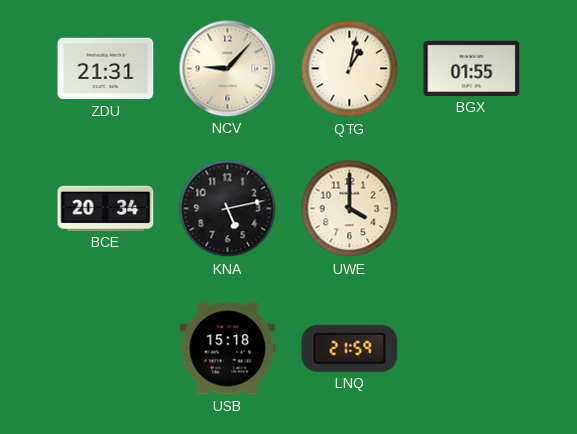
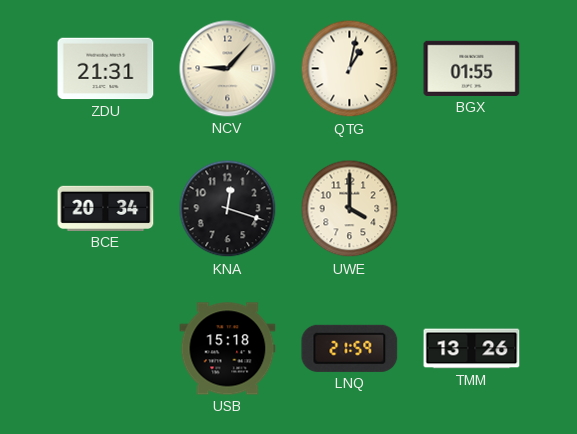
KNA: 5:13 -> 12:18 (228, 209)
TMM: none -> 13:26 (472, 349)
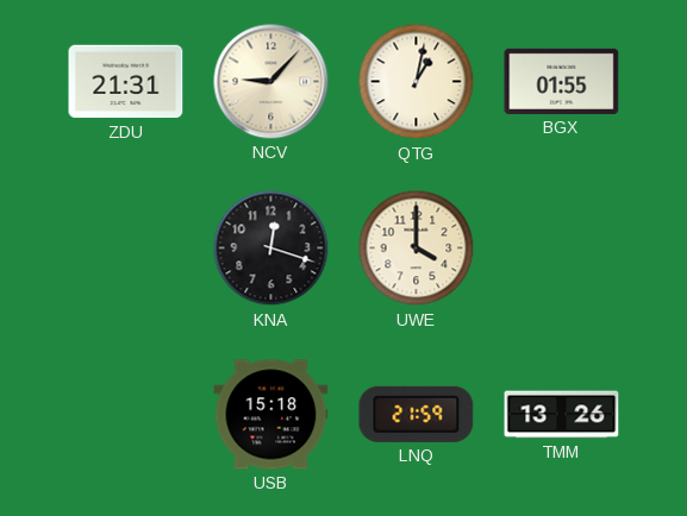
BCE: 20:34 -> none (106, 208)
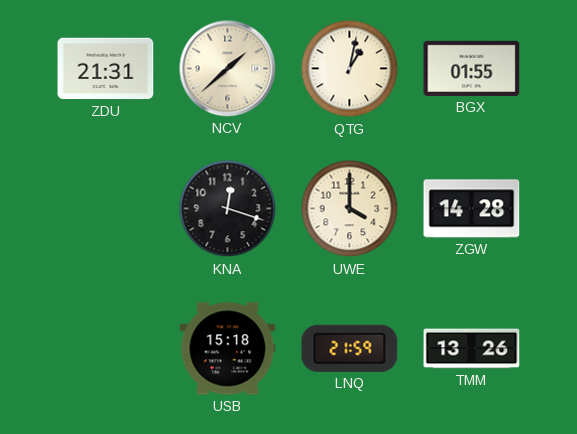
NCV: 9:07 -> 1:38 (228, 69)
ZGW: none -> 14:28 (472, 209)
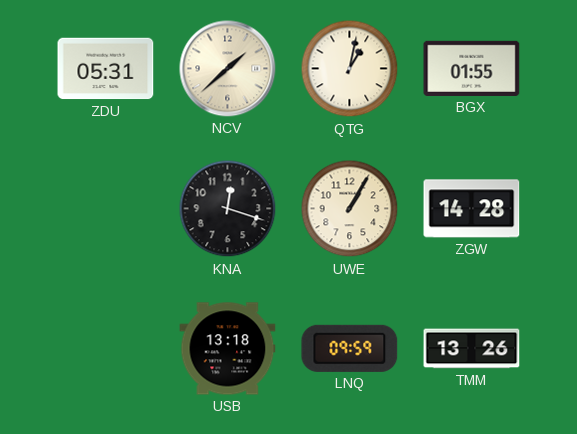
ZDU: 21:31 -> 05:31 (106, 69)
UWE: 4:00 -> 1:05 (350, 209)
USB: 15:18 -> 13:18 (228, 349)
LNQ: 21:59 -> 09:59 (350, 348)
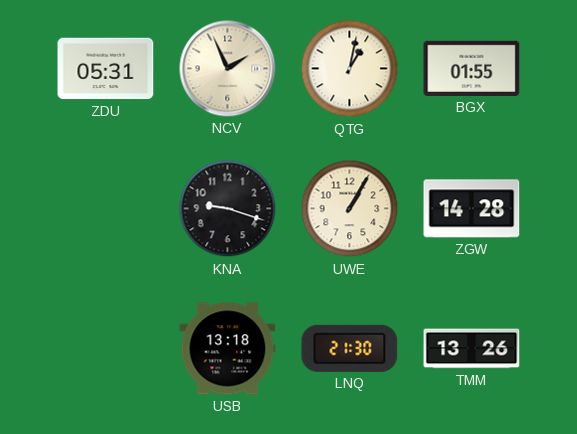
NCV: 1:38 -> 1:56 (228, 69)
KNA: 12:18 -> 9:18 (228, 209)
LNQ: 09:59 -> 21:30 (350, 348)
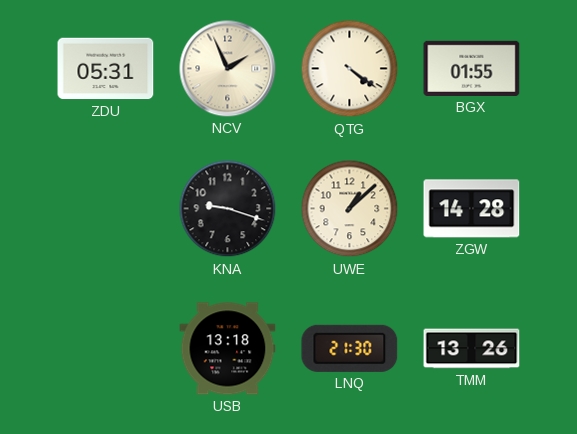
QTG: 1:02 -> 4:21 (350, 69)
UWE: 1:05 -> 1:08 (350, 209)
